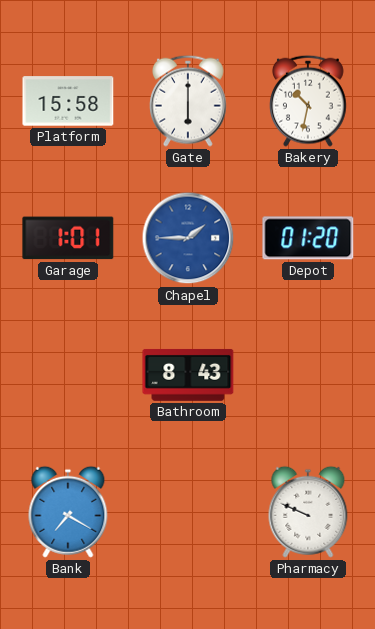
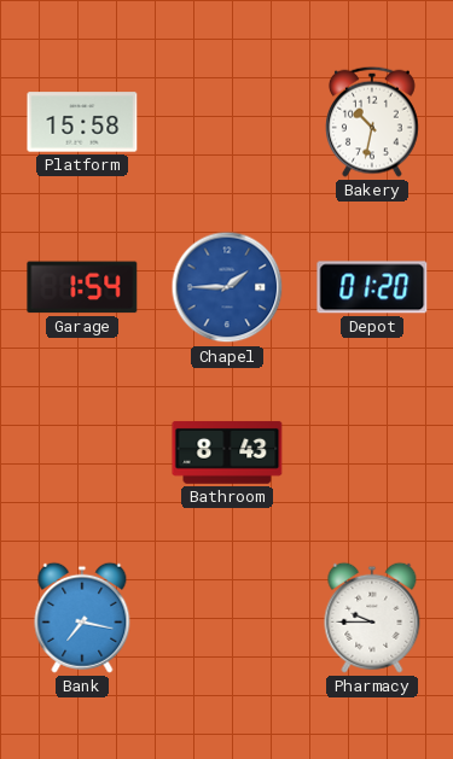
Gate: 6:00 -> none (189, 101)
Garage: 1:01 -> 1:54 (82, 287)
Bank: 7:20 -> 7:17 (82, 618)
Pharmacy: 9:49 -> 9:45 (372, 618)
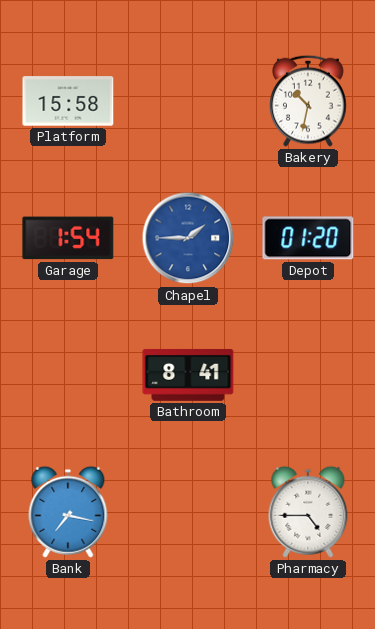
Bathroom: 8:43 -> 8:41 (188, 375)
Pharmacy: 9:45 -> 4:45 (308, 512)
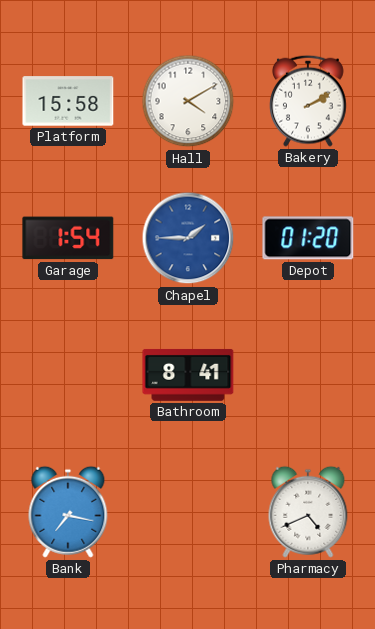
Hall: none -> 4:10 (188, 101)
Bakery: 10:32 -> 2:10 (309, 101)
Pharmacy: 4:45 -> 4:41 (308, 512)
